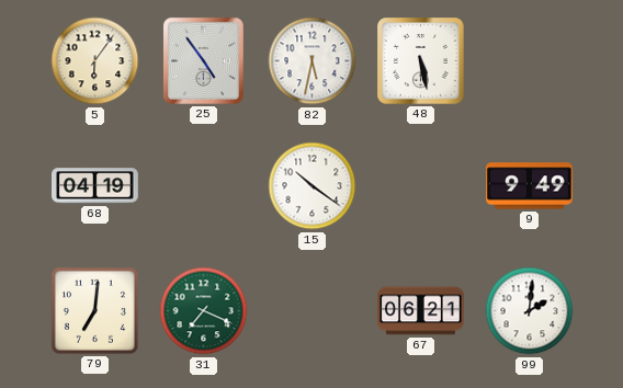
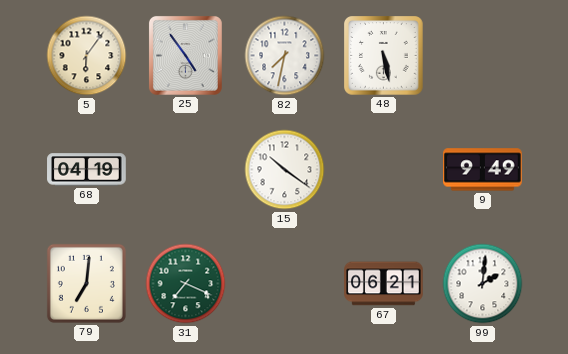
82: 5:32 -> 7:32 (285, 56)
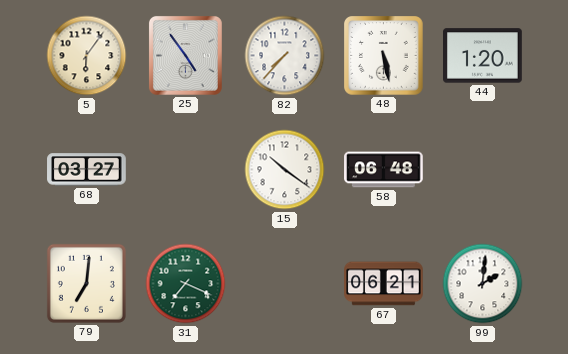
82: 7:32 -> 7:37 (285, 56)
44: none -> 1:20 (483, 56)
68: 04:19 -> 03:27 (87, 170)
58: none -> 06:48 (384, 170)
9: 9:49 -> none (483, 170)
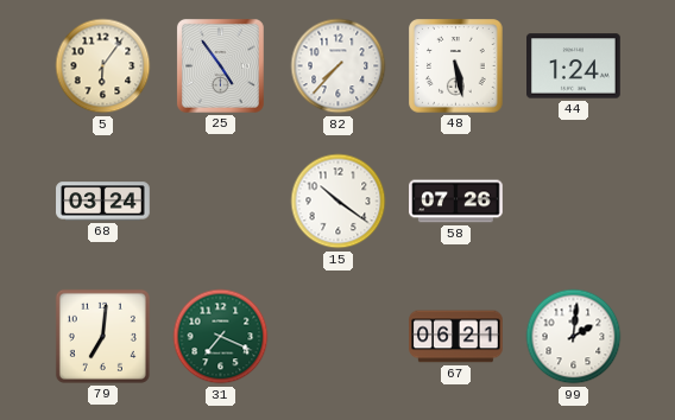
44: 1:20 -> 1:24 (574, 66)
68: 03:27 -> 03:24 (103, 202)
58: 06:48 -> 07:26 (456, 202)
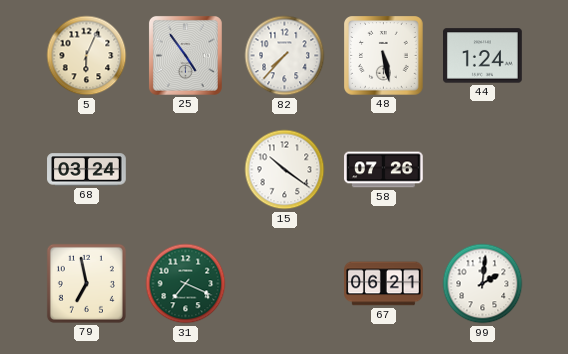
5: 6:06 -> 6:04 (87, 56)
79: 7:01 -> 6:58 (86, 283)
